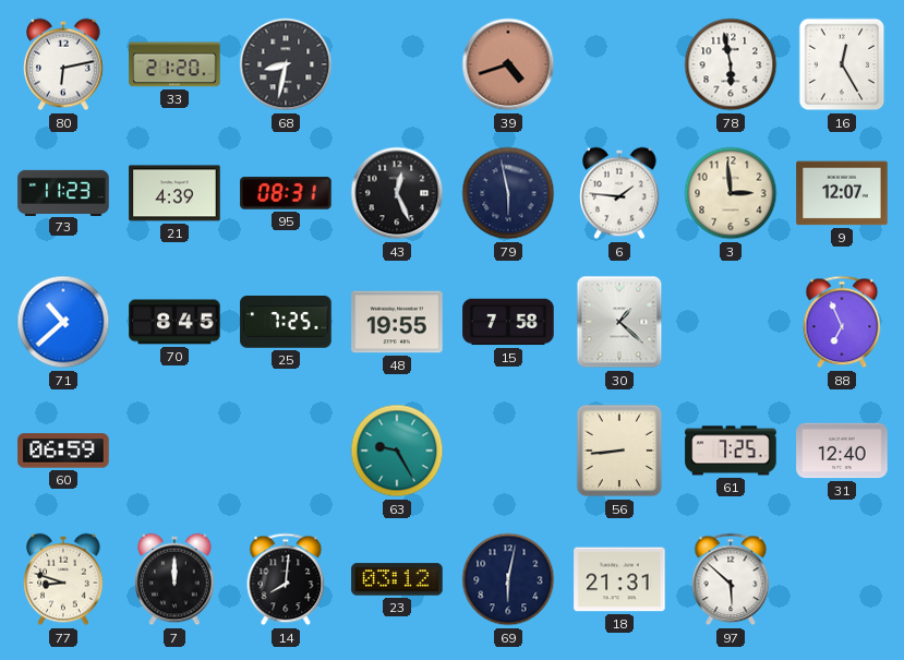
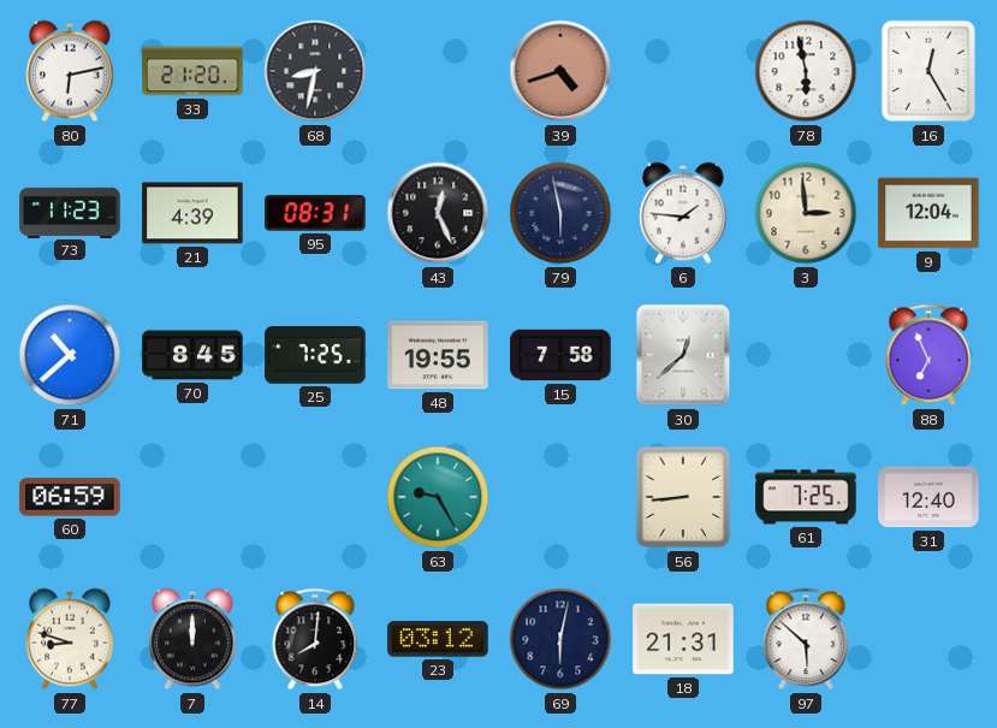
9: 12:07 -> 12:04 (928, 213)
30: 1:22 -> 12:38 (683, 355)
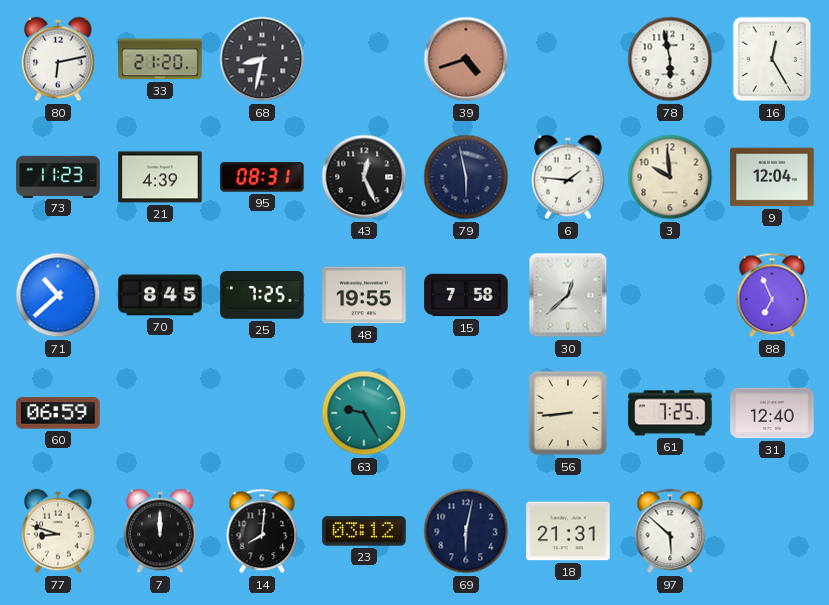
3: 2:59 -> 9:59 (670, 177)
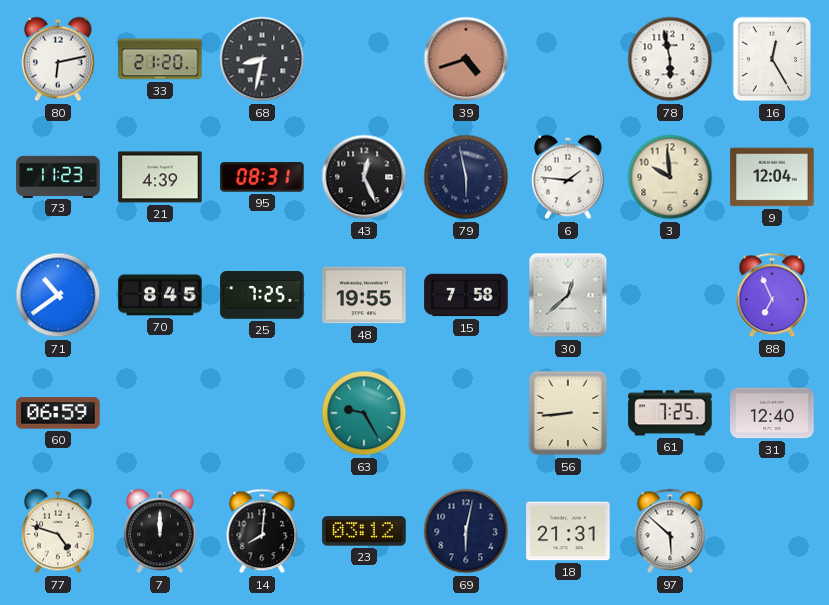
71: 10:38 -> 10:39 (58, 295)
77: 8:48 -> 4:48 (58, 531)
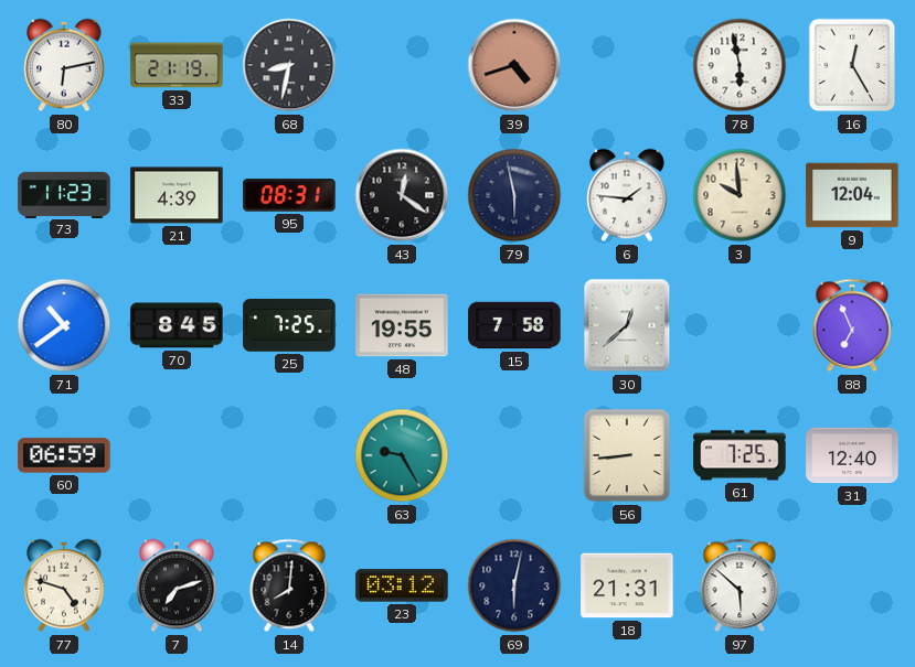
33: 21:20 -> 21:19 (177, 65)
43: 12:26 -> 12:21 (402, 195)
7: 12:00 -> 7:12 (177, 585)
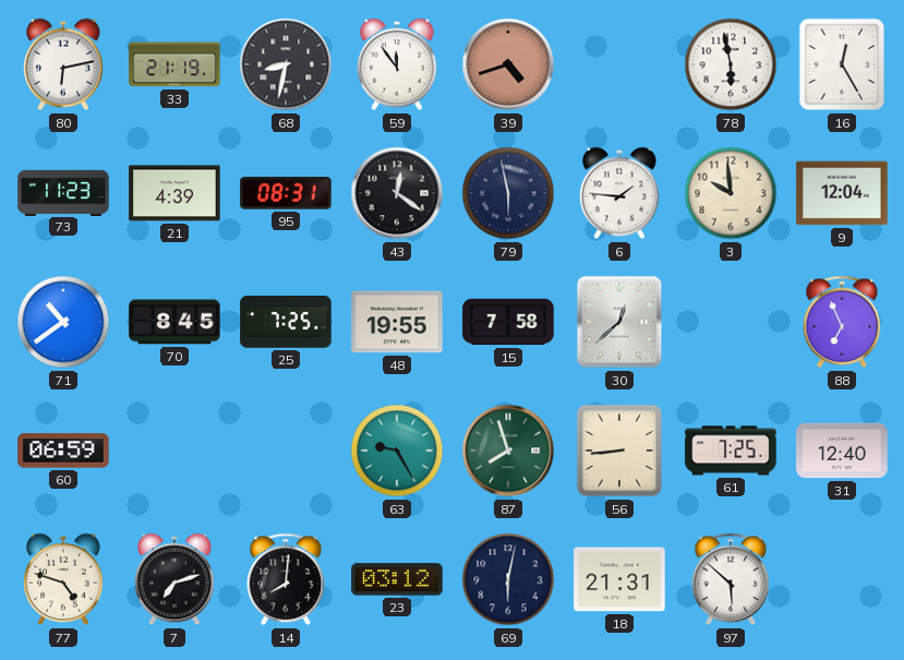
59: none -> 11:54 (397, 64)
87: none -> 7:57 (508, 451)
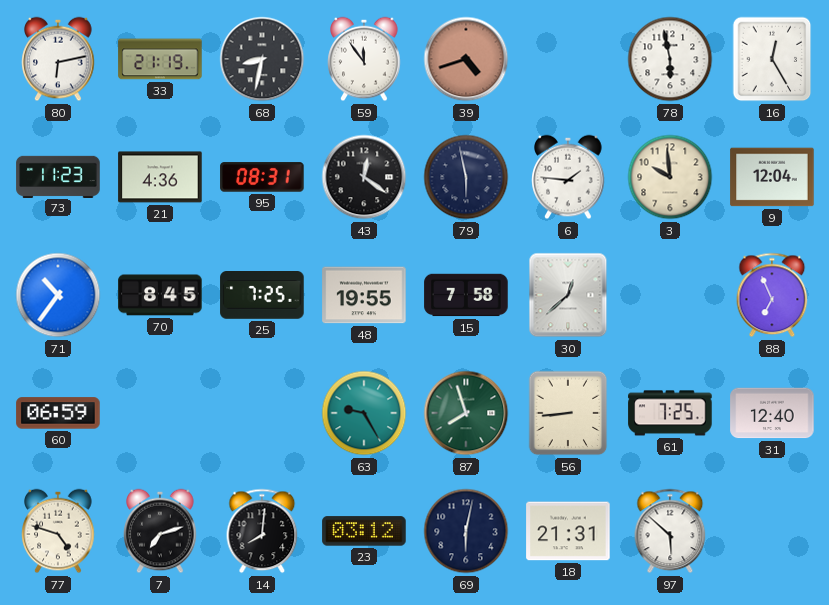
21: 4:39 -> 4:36 (160, 177)
71: 10:39 -> 10:36 (58, 295)
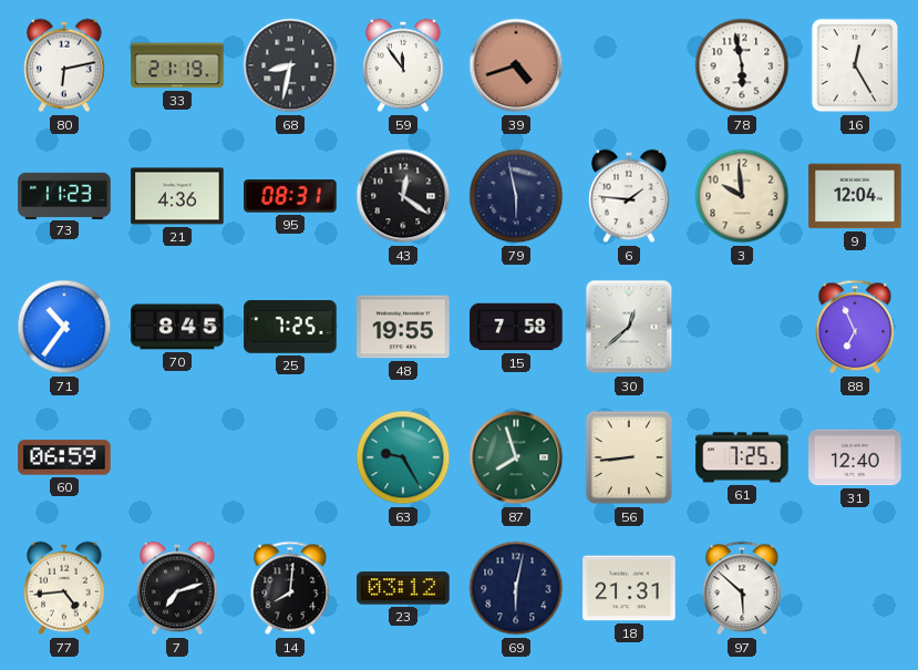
77: 4:48 -> 4:44 (64, 588)
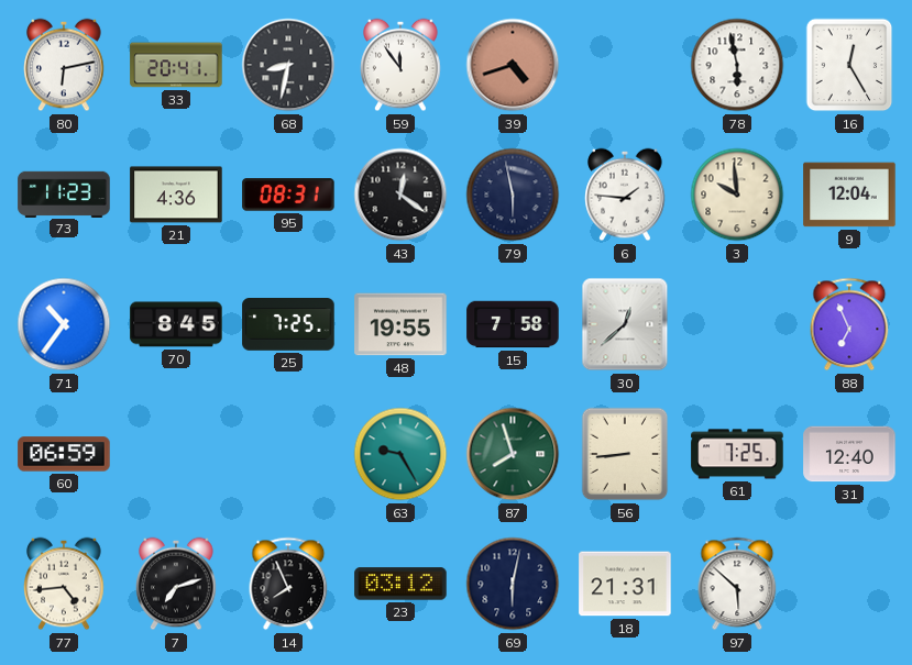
33: 21:19 -> 20:41 (176, 65)
14: 8:01 -> 7:56 (288, 584)
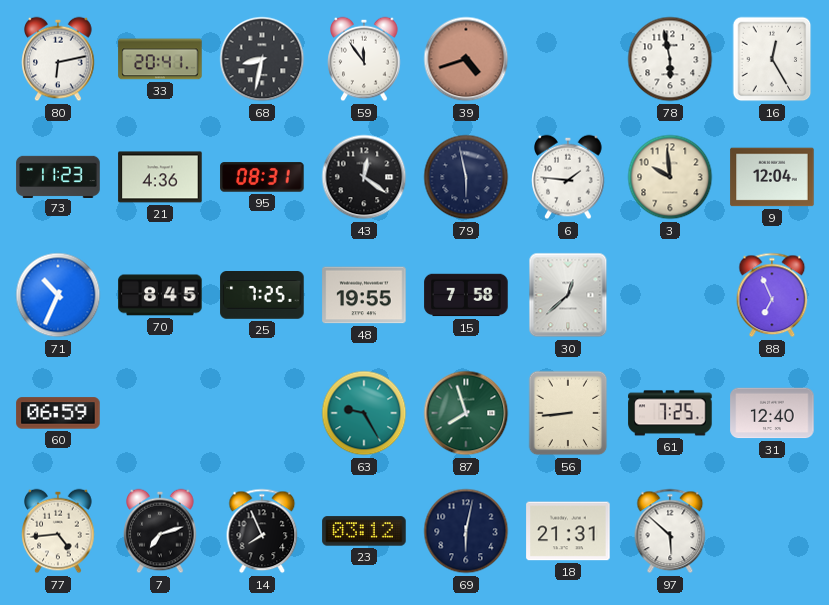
71: 10:36 -> 10:34 (58, 295)
